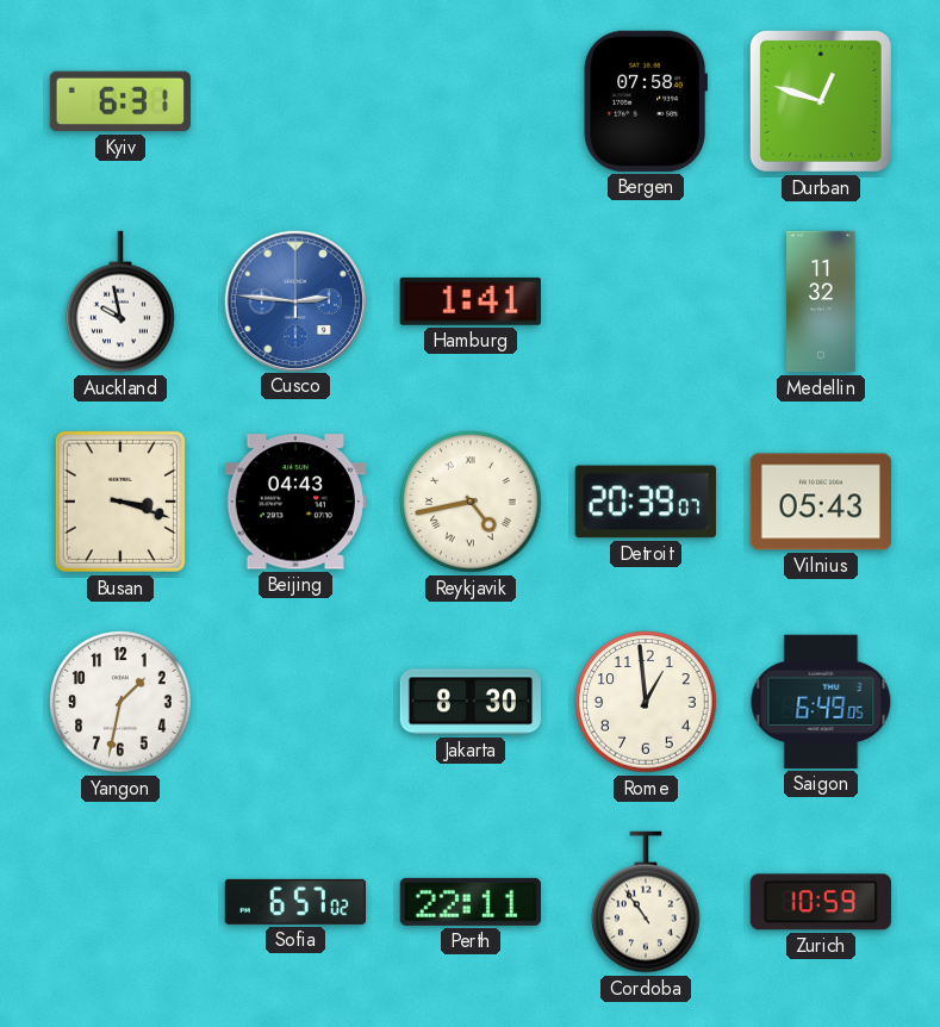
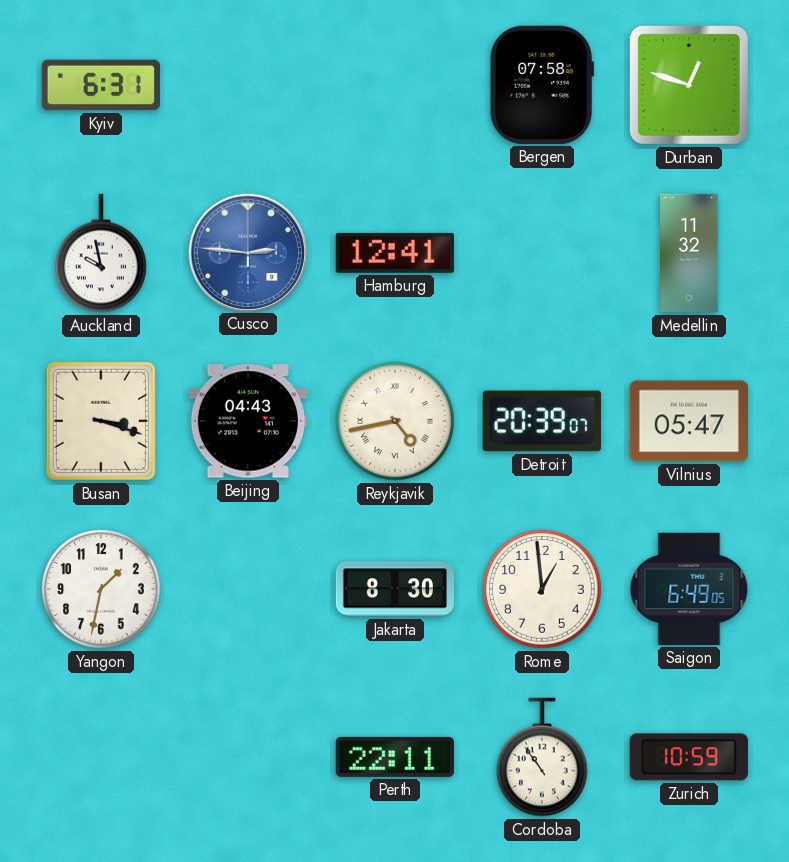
Hamburg: 1:41 -> 12:41 (395, 253)
Vilnius: 05:43 -> 05:47 (688, 421)
Sofia: 6:57 -> none (295, 902)
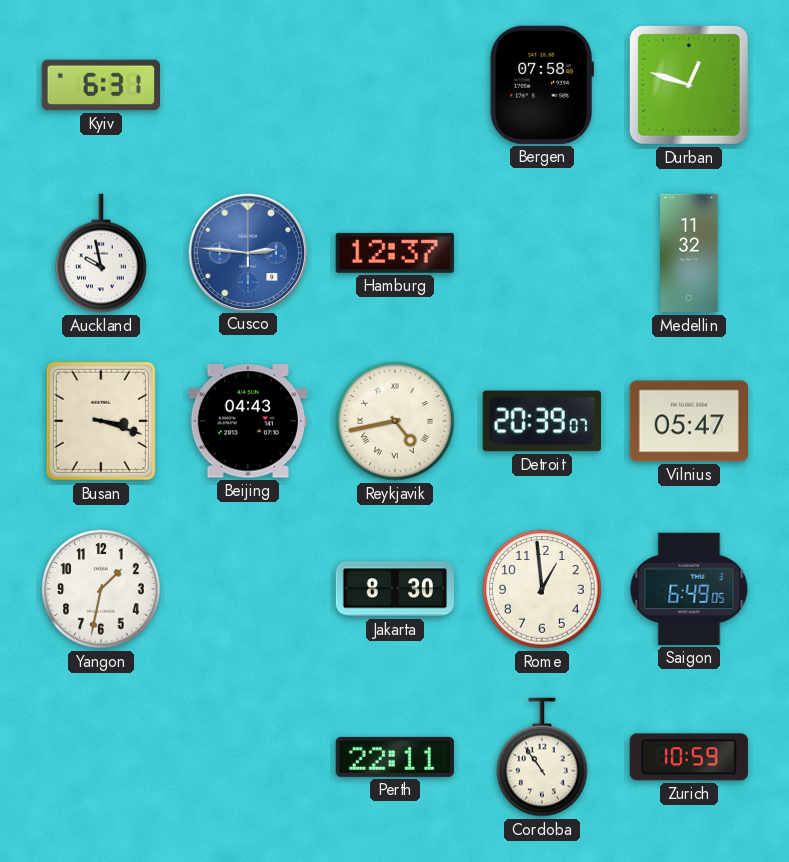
Hamburg: 12:41 -> 12:37 (395, 253)
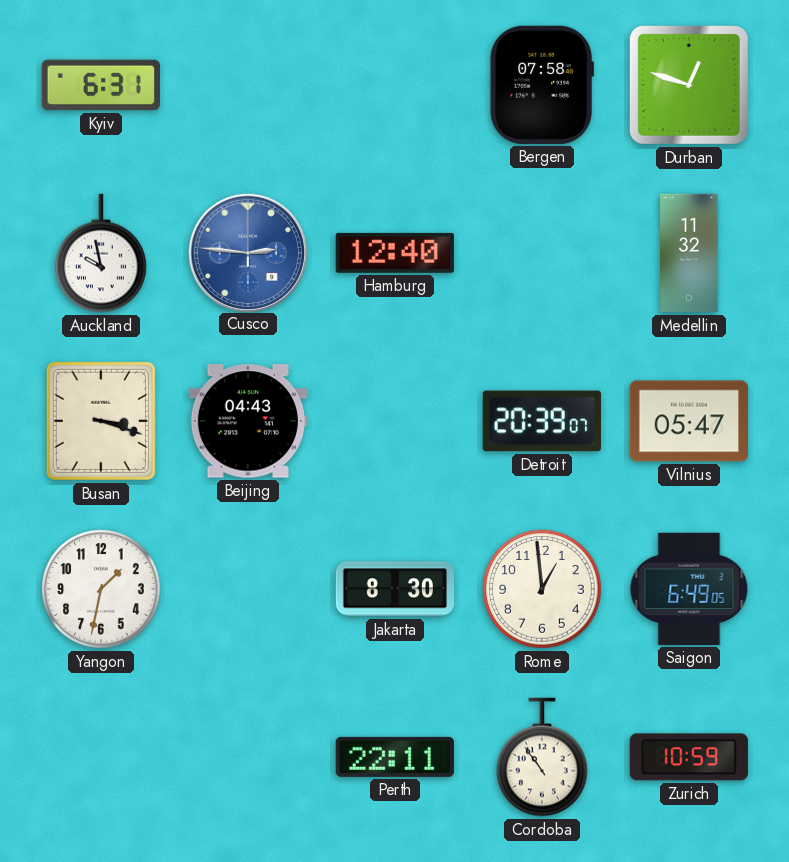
Hamburg: 12:37 -> 12:40 (395, 253)
Reykjavik: 4:43 -> none (395, 421)
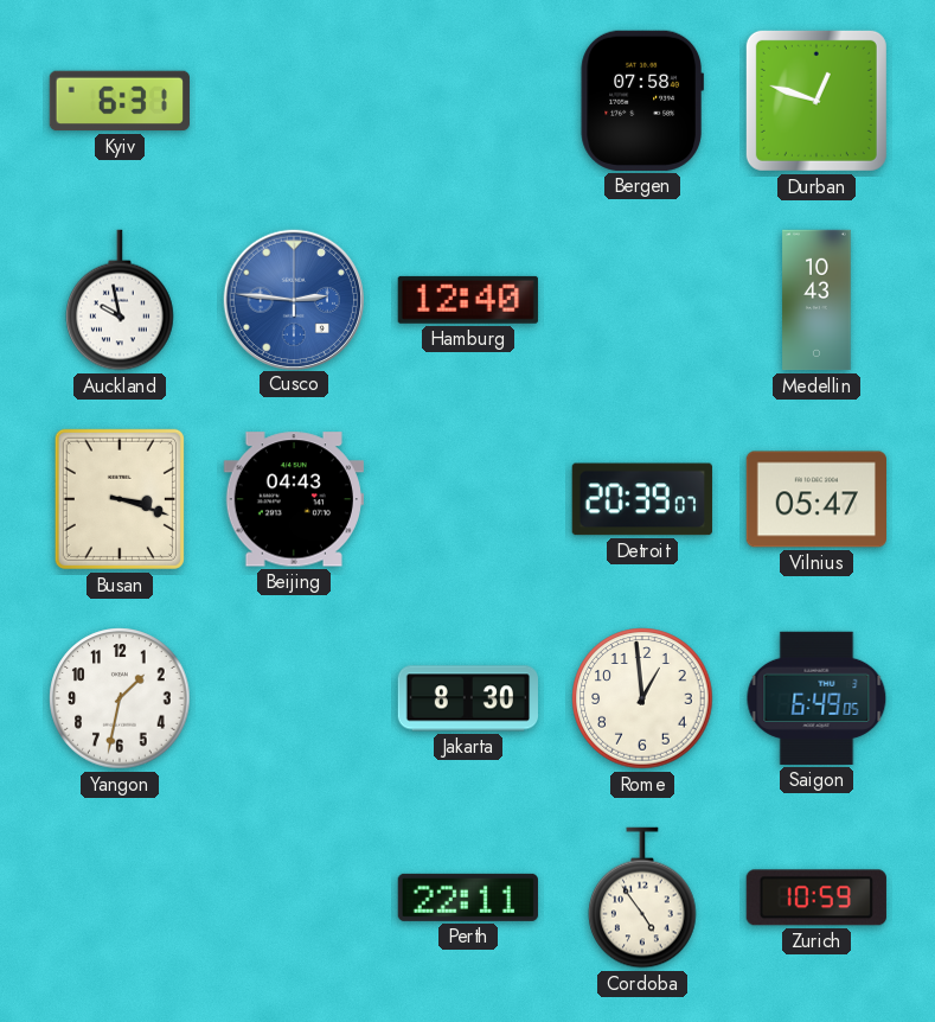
Medellin: 11:32 -> 10:43 (816, 300)
Cordoba: 10:54 -> 4:54 (642, 898)
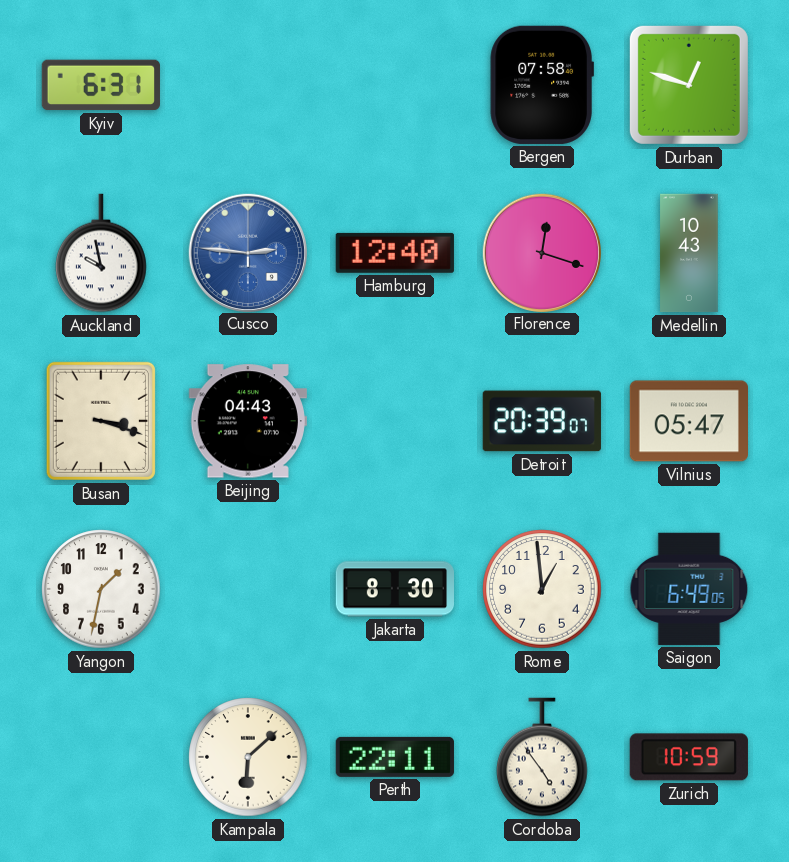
Florence: none -> 12:18 (541, 252)
Kampala: none -> 6:08 (248, 757)
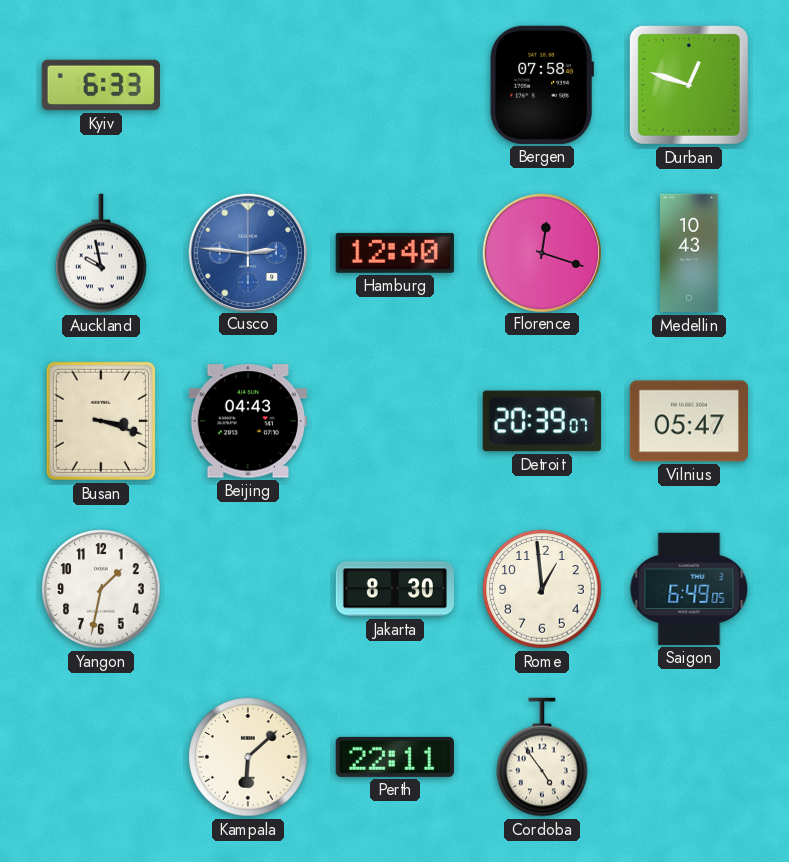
Kyiv: 6:31 -> 6:33 (101, 85)
Zurich: 10:59 -> none (689, 757)
